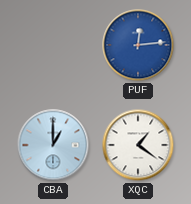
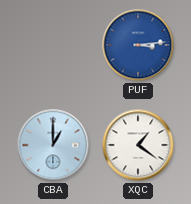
PUF: 12:14 -> 3:14 (138, 45)
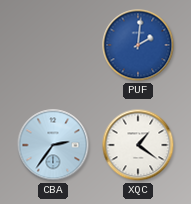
PUF: 3:14 -> 2:01 (138, 45)
CBA: 1:00 -> 2:36 (53, 145)
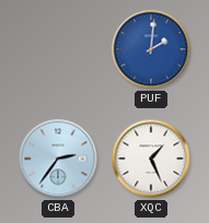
XQC: 1:21 -> 1:26 (151, 159)
